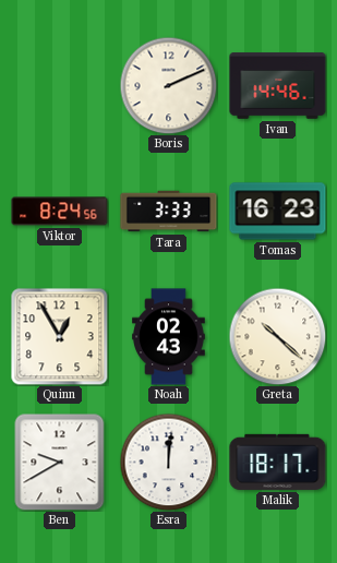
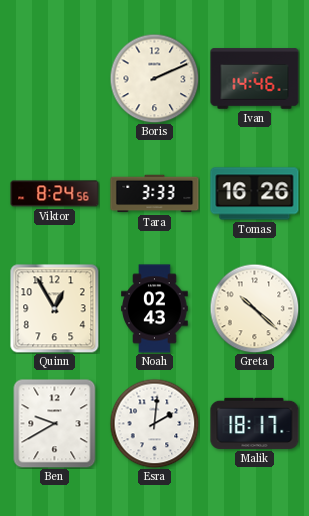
Tomas: 16:23 -> 16:26 (255, 194)
Esra: 12:01 -> 2:01 (154, 423)
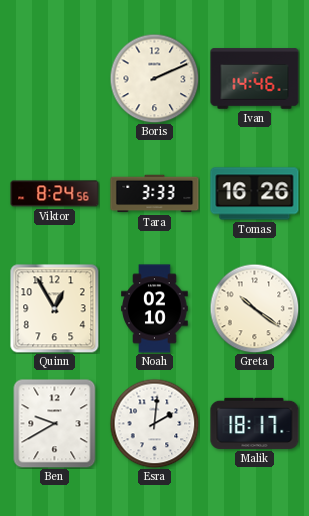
Noah: 02:43 -> 02:10 (155, 309)
Greta: 10:22 -> 10:21 (254, 308)
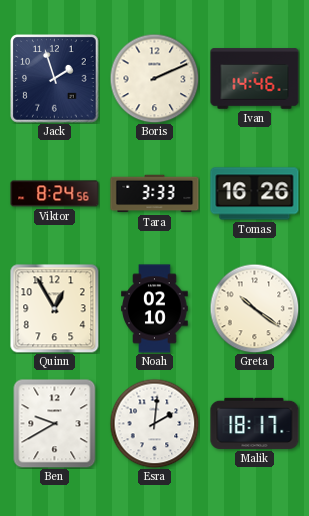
Jack: none -> 1:57 (55, 79)
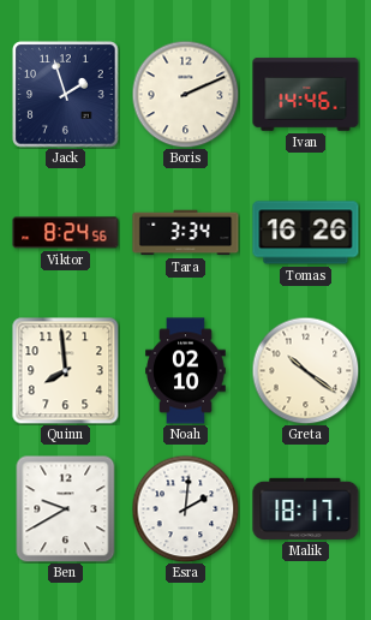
Tara: 3:33 -> 3:34 (186, 233)
Quinn: 12:55 -> 7:59 (65, 370)
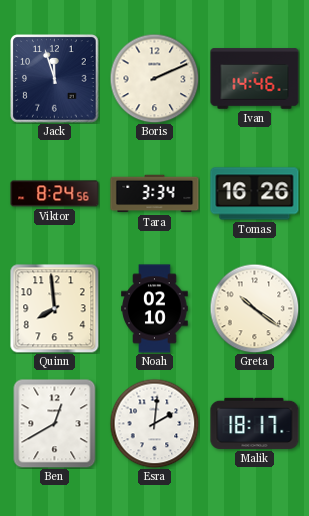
Jack: 1:57 -> 11:57 (55, 79)
Ben: 9:40 -> 12:40 (55, 423)
